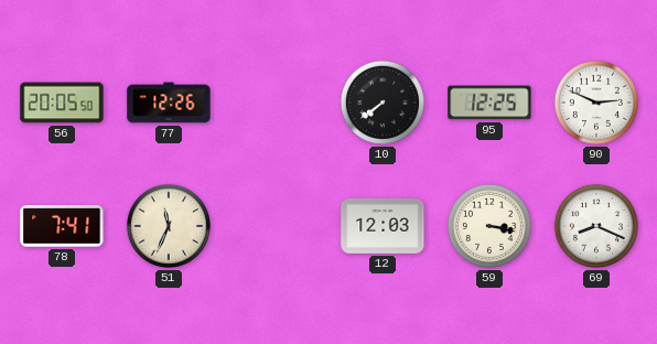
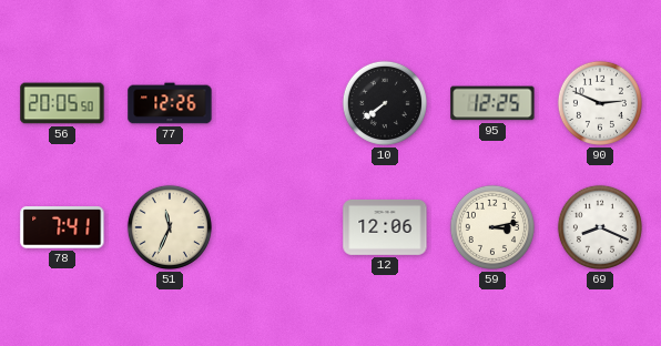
12: 12:03 -> 12:06 (385, 227)
59: 3:17 -> 3:13 (492, 227)
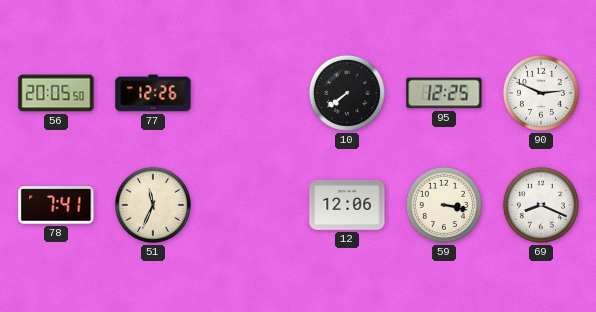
59: 3:13 -> 3:17 (444, 205)
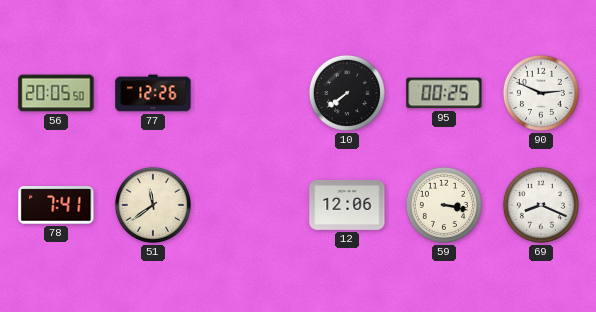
95: 12:25 -> 00:25 (444, 93)
51: 11:34 -> 11:39 (153, 205)
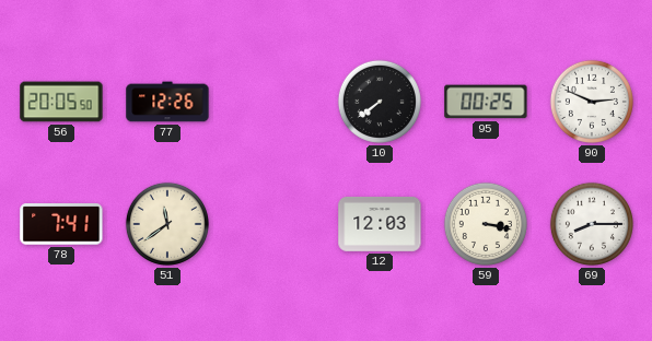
12: 12:06 -> 12:03 (380, 224)
69: 8:19 -> 8:15 (592, 224)
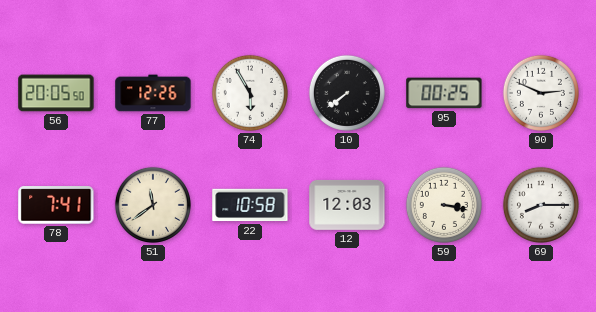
74: none -> 5:55 (250, 93)
22: none -> 10:58 (250, 205)
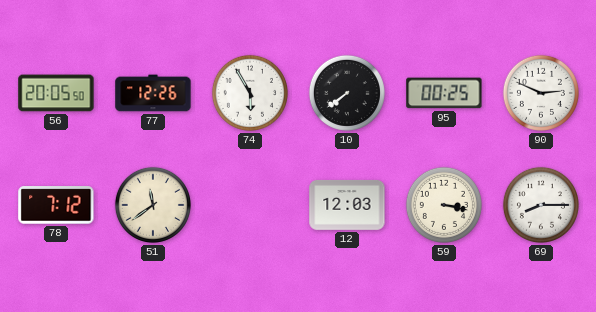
78: 7:41 -> 7:12 (56, 205)
22: 10:58 -> none (250, 205)
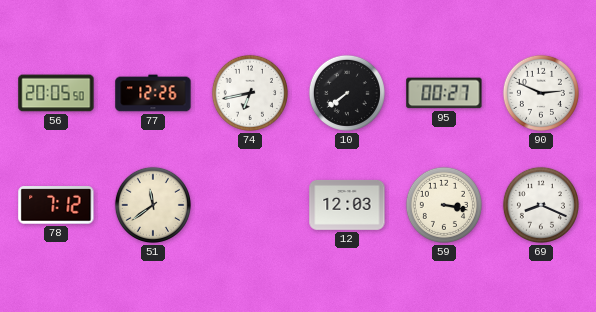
74: 5:55 -> 6:43 (250, 93)
95: 00:25 -> 00:27 (444, 93)
69: 8:15 -> 8:19 (541, 205)
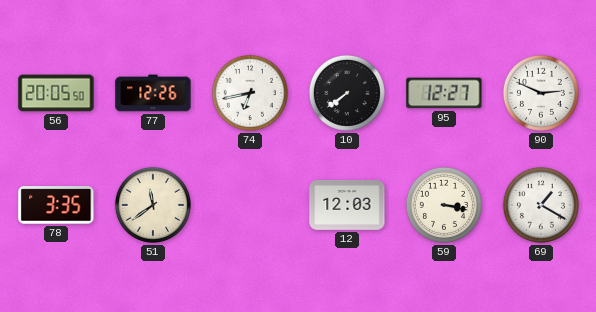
95: 00:27 -> 12:27 (444, 93)
78: 7:12 -> 3:35 (56, 205)
69: 8:19 -> 1:20 (541, 205)
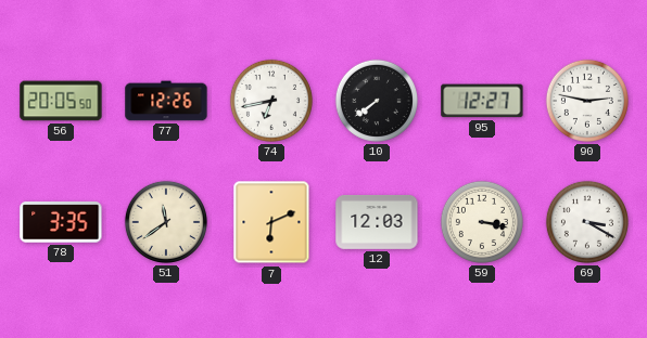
90: 2:49 -> 2:47 (587, 101)
7: none -> 6:11 (271, 222)
69: 1:20 -> 3:20 (587, 222)
